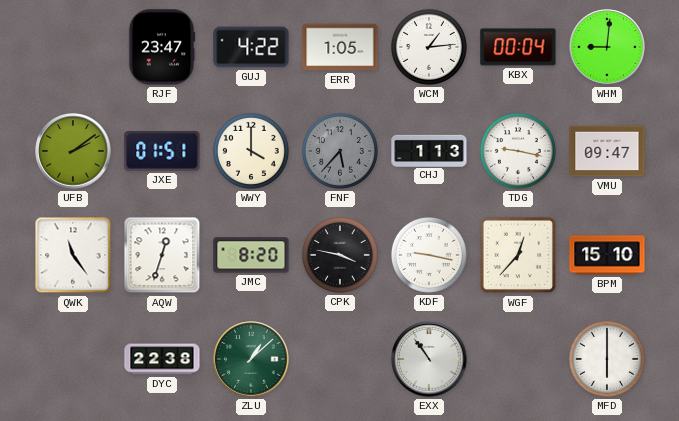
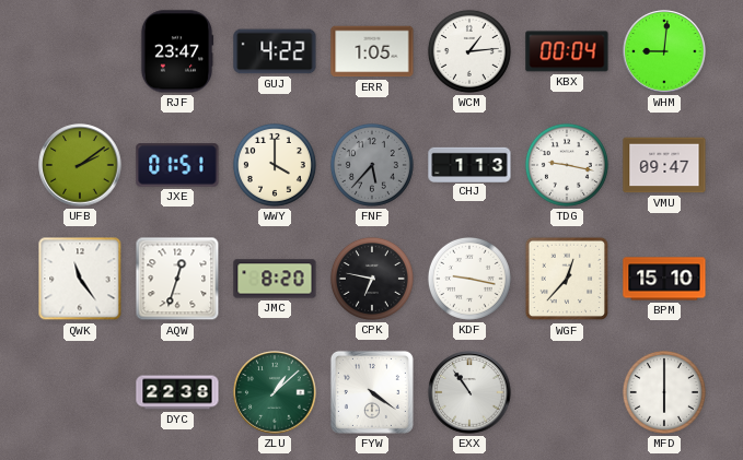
CPK: 3:47 -> 6:47 (372, 279)
FYW: none -> 4:21 (372, 392)
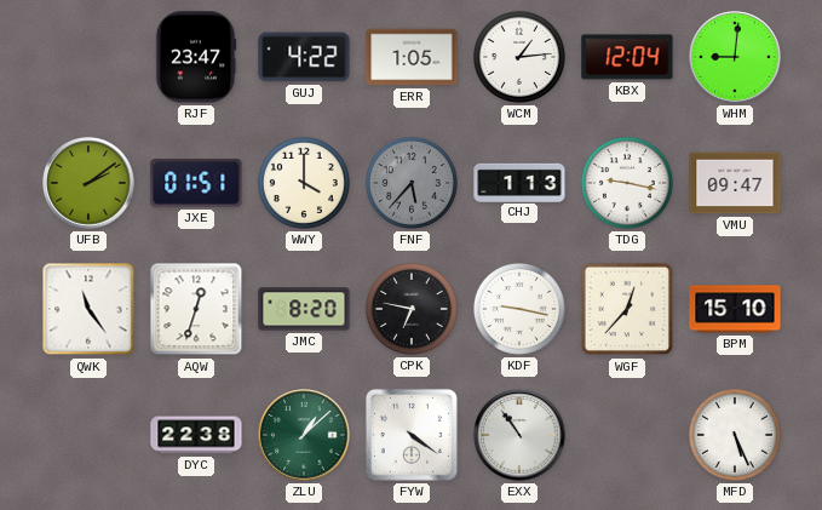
KBX: 00:04 -> 12:04 (627, 57)
MFD: 6:00 -> 5:26 (735, 435)
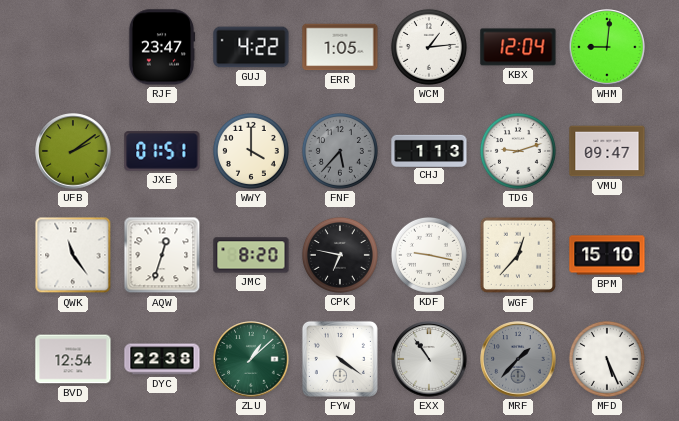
TDG: 9:17 -> 9:12 (518, 151)
BVD: none -> 12:54 (73, 359)
MRF: none -> 1:37 (518, 359)
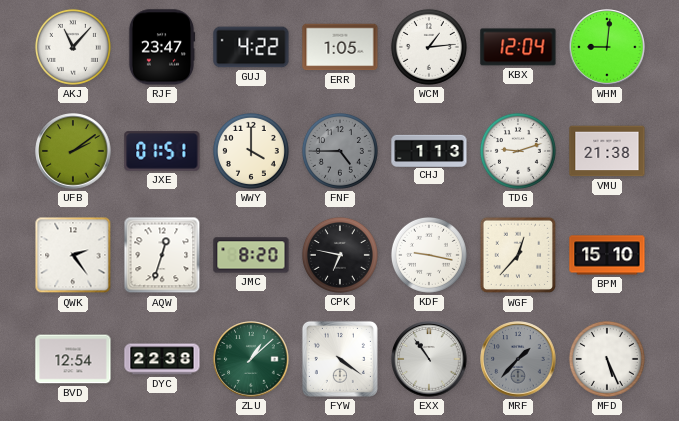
AKJ: none -> 11:07 (73, 47)
FNF: 5:37 -> 4:45 (340, 151)
VMU: 09:47 -> 21:38 (607, 151)
QWK: 11:24 -> 2:24 (73, 255)
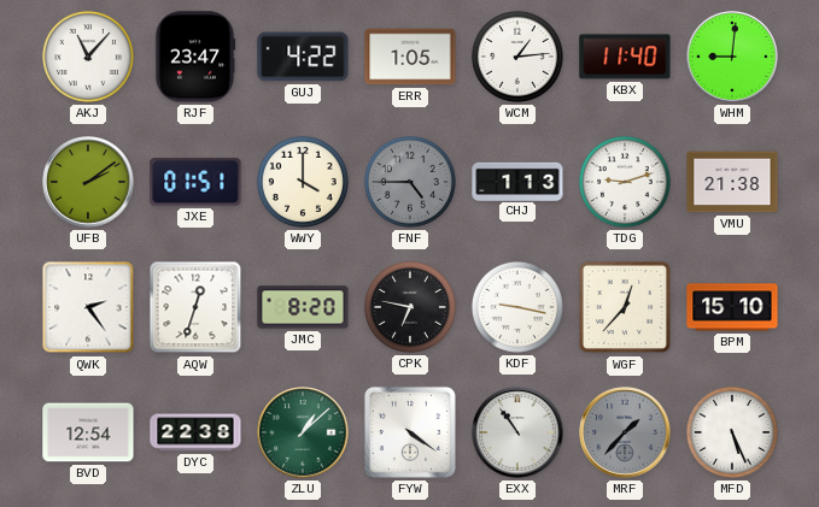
KBX: 12:04 -> 11:40 (625, 57)
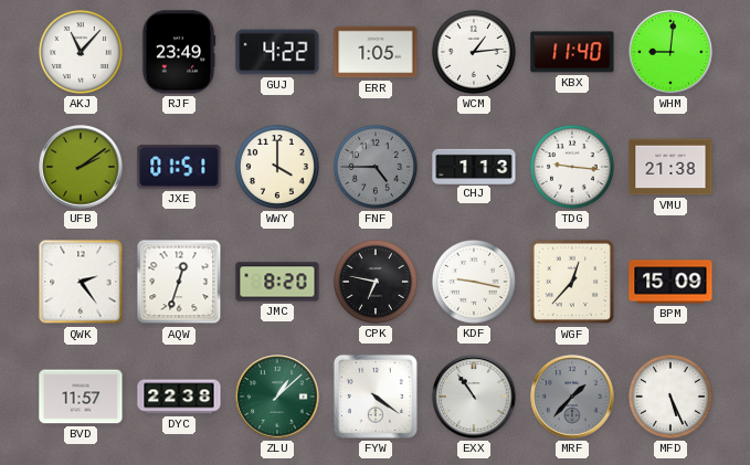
RJF: 23:47 -> 23:49 (179, 52)
TDG: 9:12 -> 9:16 (572, 167)
BPM: 15:10 -> 15:09 (670, 282)
BVD: 12:54 -> 11:57 (81, 397)
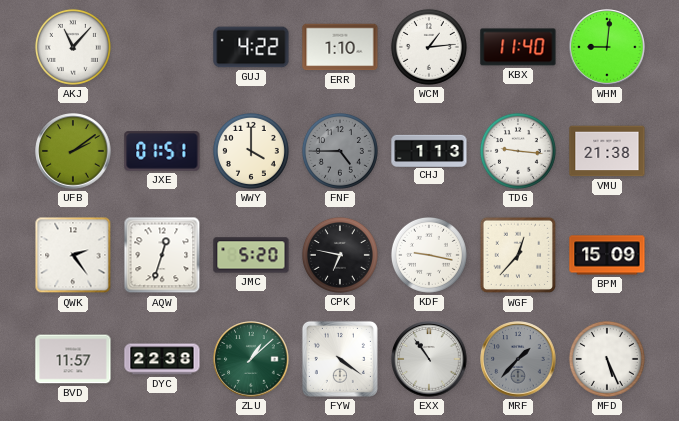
RJF: 23:49 -> none (179, 52)
ERR: 1:05 -> 1:10 (340, 47)
JMC: 8:20 -> 5:20 (251, 255)
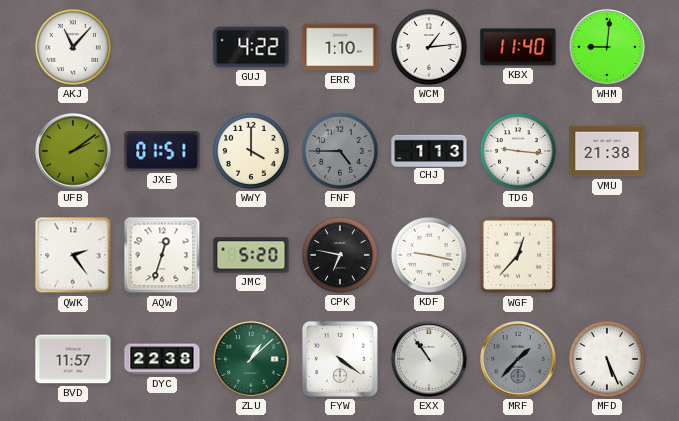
BPM: 15:09 -> none (607, 255)
